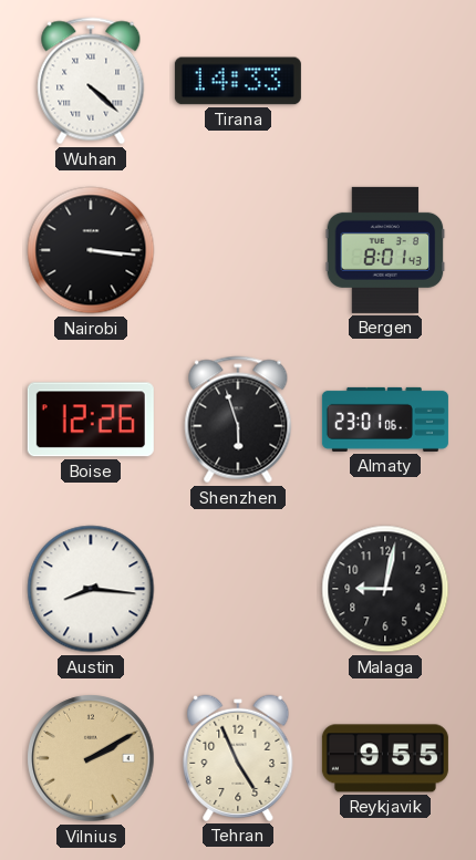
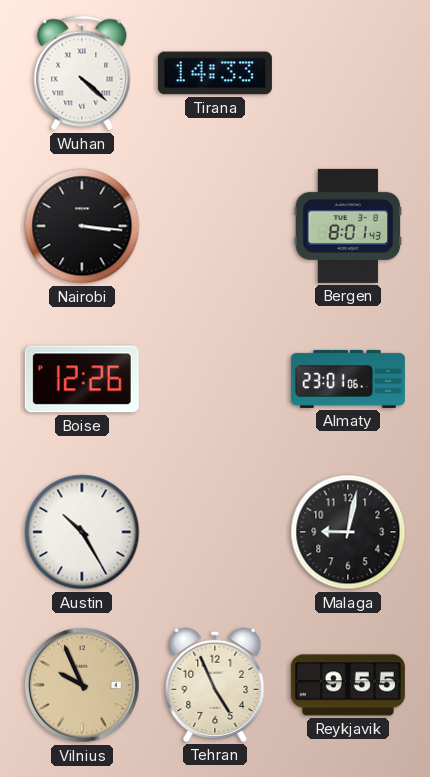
Shenzhen: 5:57 -> none (238, 419)
Austin: 8:16 -> 10:25 (82, 532)
Vilnius: 2:10 -> 9:56 (82, 685)
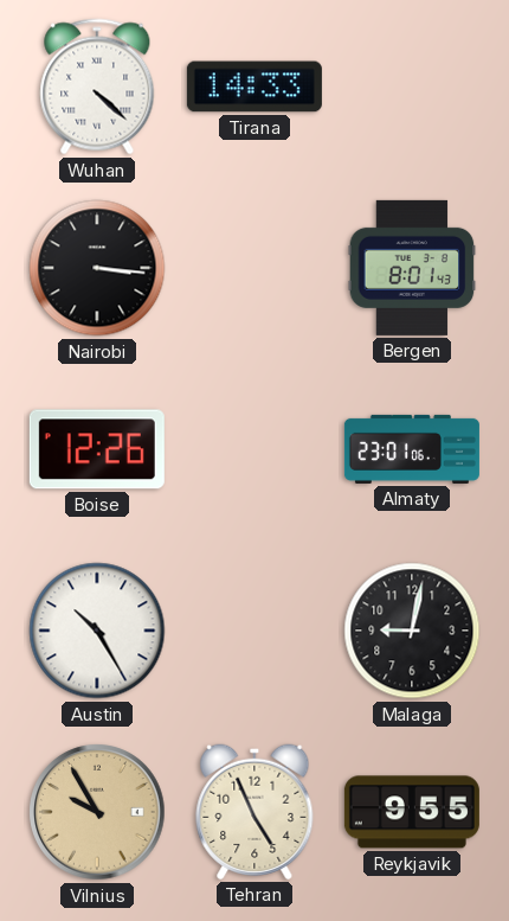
Vilnius: 9:56 -> 9:55 (97, 812)
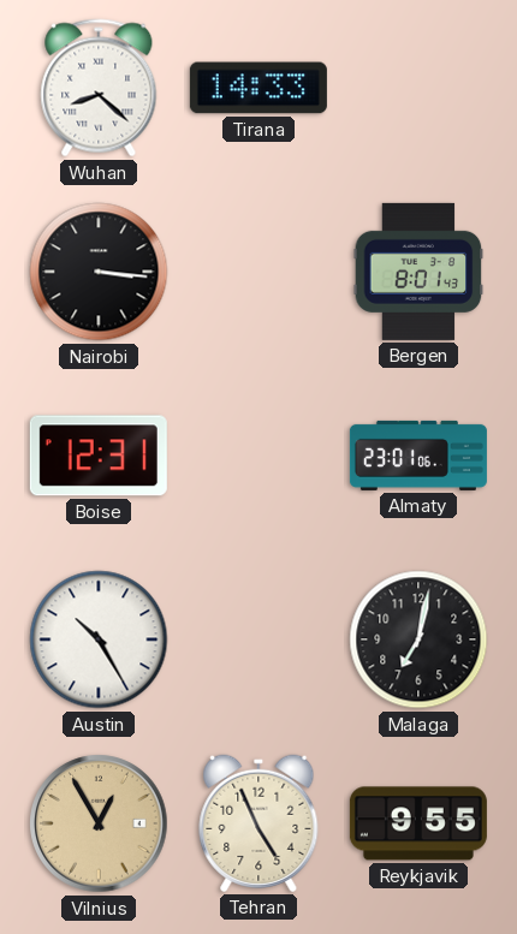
Wuhan: 4:22 -> 8:22 (99, 88)
Boise: 12:26 -> 12:31 (99, 456)
Malaga: 9:02 -> 7:02 (418, 639)
Vilnius: 9:55 -> 12:55 (99, 823)
